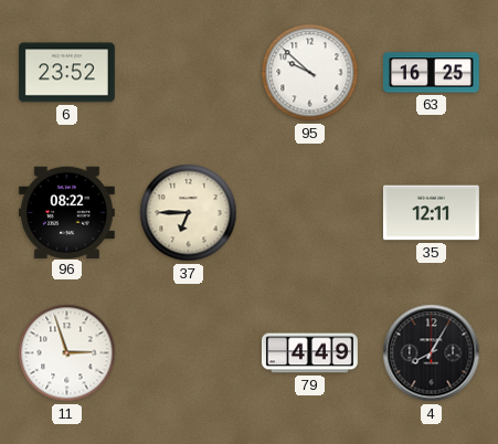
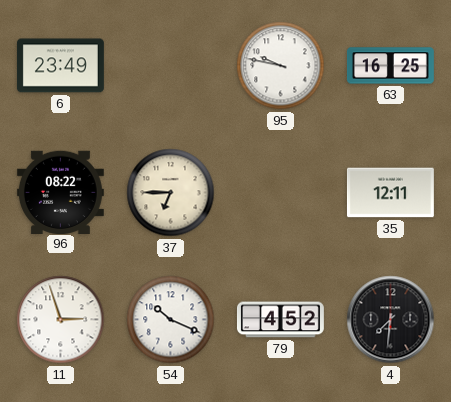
6: 23:52 -> 23:49 (60, 66)
95: 9:52 -> 9:47 (281, 66)
54: none -> 10:19 (171, 320)
79: 4:49 -> 4:52 (280, 320)
4: 8:05 -> 7:31 (391, 320)
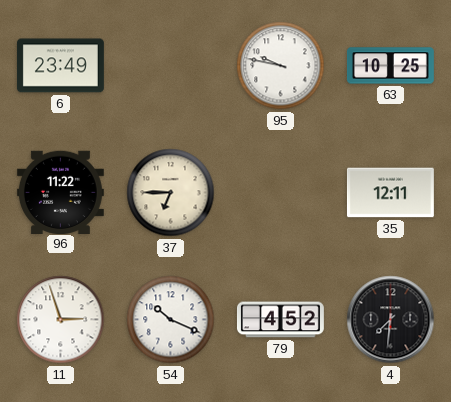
63: 16:25 -> 10:25 (390, 66)
96: 08:22 -> 11:22 (60, 192)
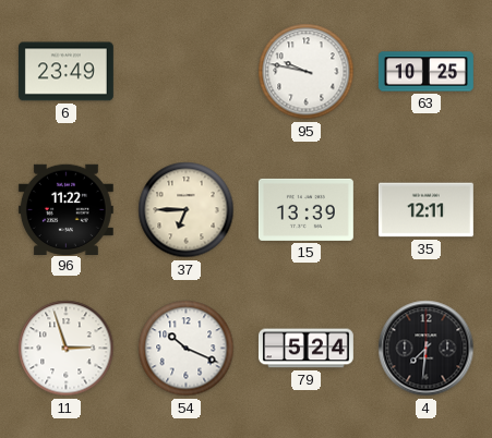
15: none -> 13:39 (305, 209)
79: 4:52 -> 5:24 (305, 349)
